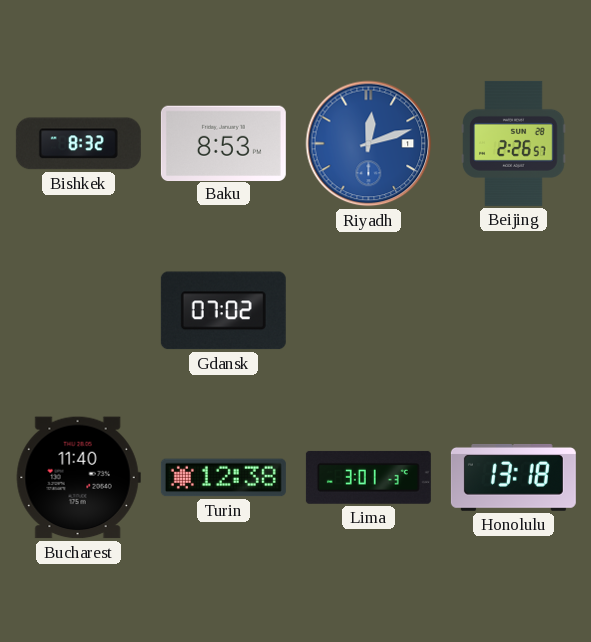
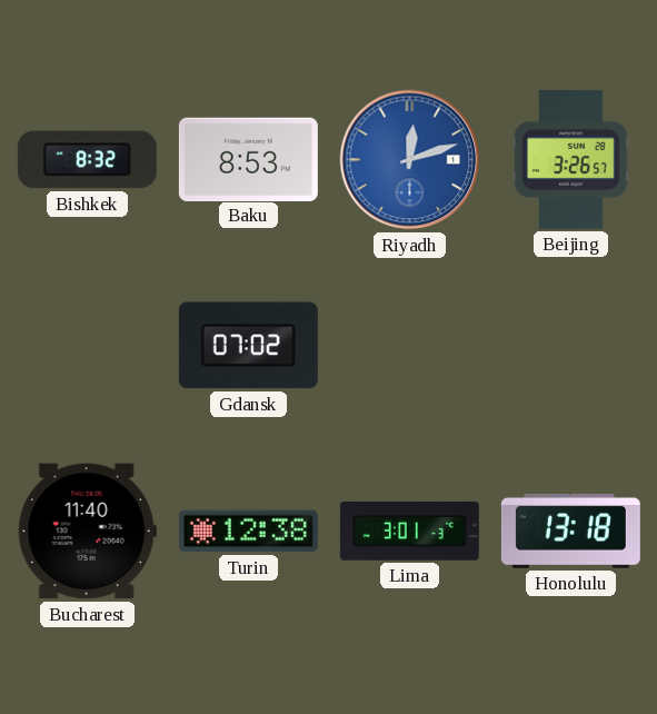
Beijing: 2:26 -> 3:26 (571, 159)
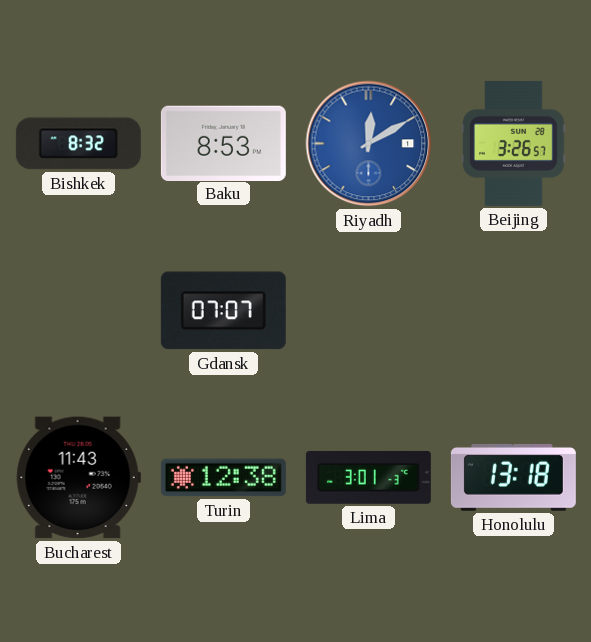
Riyadh: 12:12 -> 12:10 (369, 144)
Gdansk: 07:02 -> 07:07 (223, 311)
Bucharest: 11:40 -> 11:43 (78, 478)
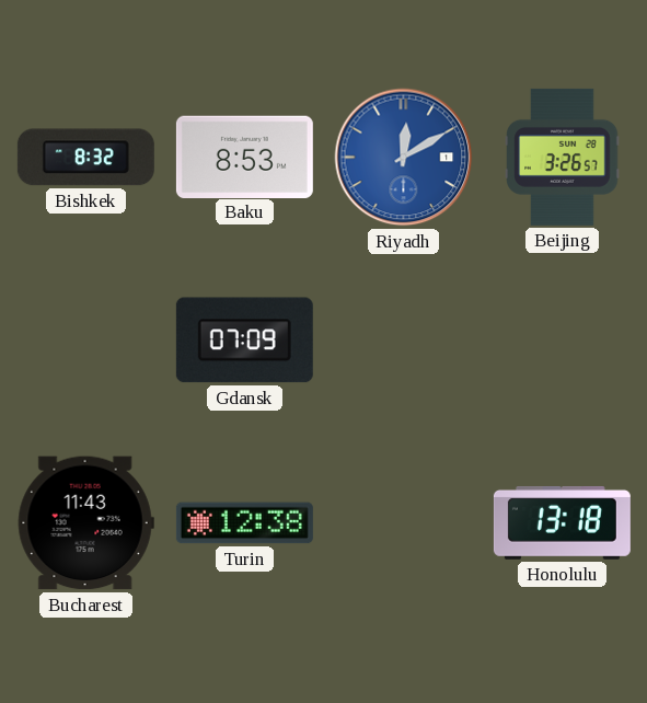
Gdansk: 07:07 -> 07:09 (244, 341)
Lima: 3:01 -> none (368, 477)
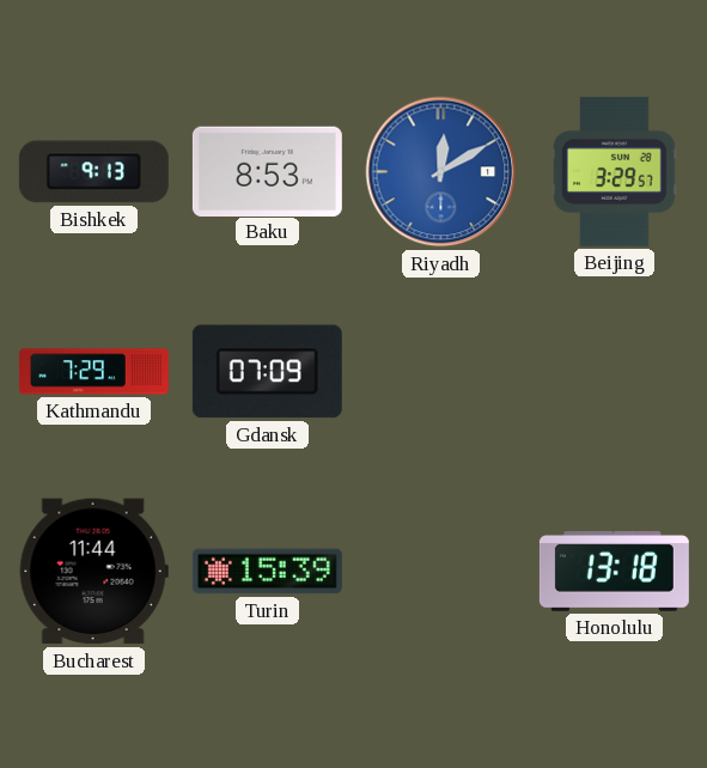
Bishkek: 8:32 -> 9:13 (93, 172)
Beijing: 3:26 -> 3:29 (615, 171)
Kathmandu: none -> 7:29 (93, 372)
Bucharest: 11:43 -> 11:44 (93, 572)
Turin: 12:38 -> 15:39 (267, 572)
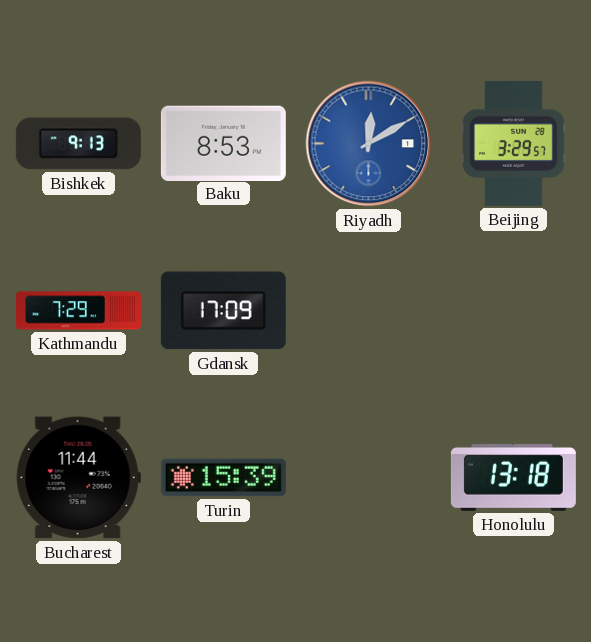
Gdansk: 07:09 -> 17:09 (223, 311)
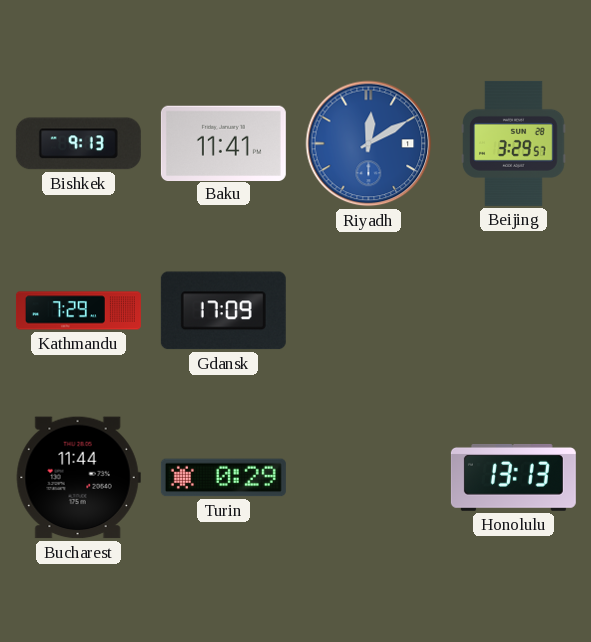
Baku: 8:53 -> 11:41 (223, 143)
Turin: 15:39 -> 0:29 (223, 478)
Honolulu: 13:18 -> 13:13 (513, 477)
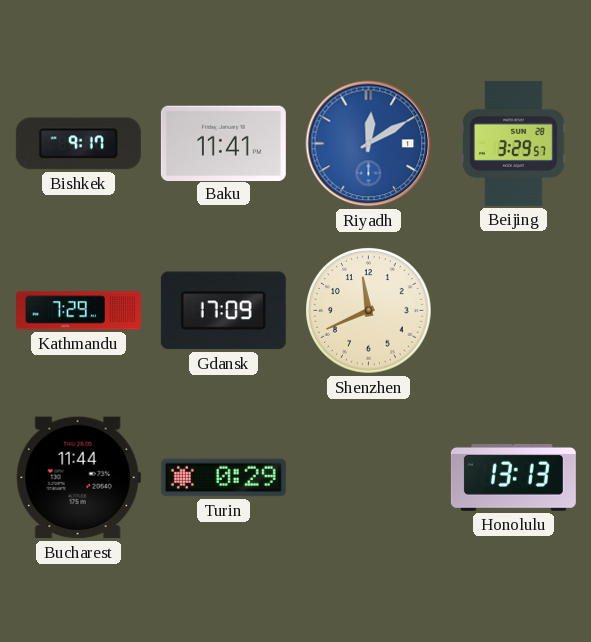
Bishkek: 9:13 -> 9:17 (78, 144)
Shenzhen: none -> 11:41 (369, 311)
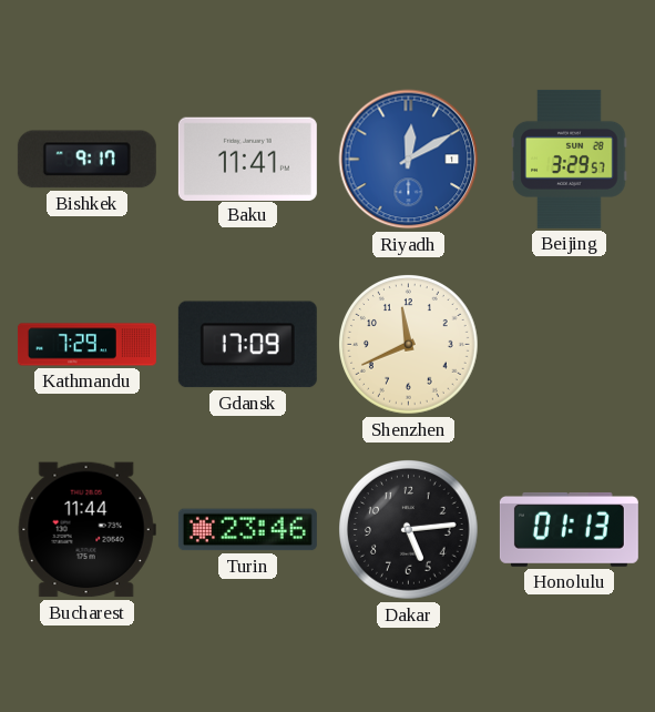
Turin: 0:29 -> 23:46 (247, 530)
Dakar: none -> 5:14 (409, 530)
Honolulu: 13:13 -> 01:13 (569, 529)
